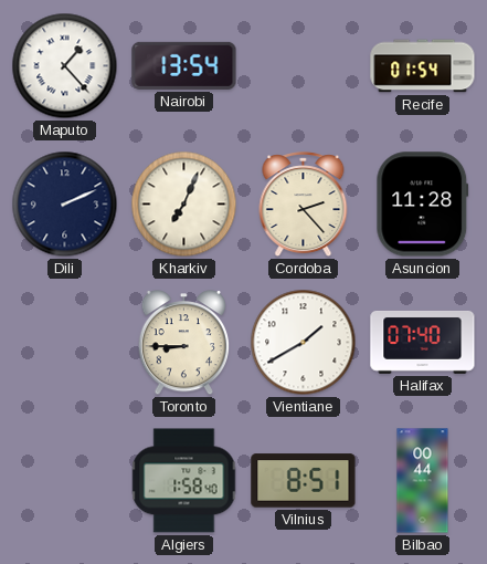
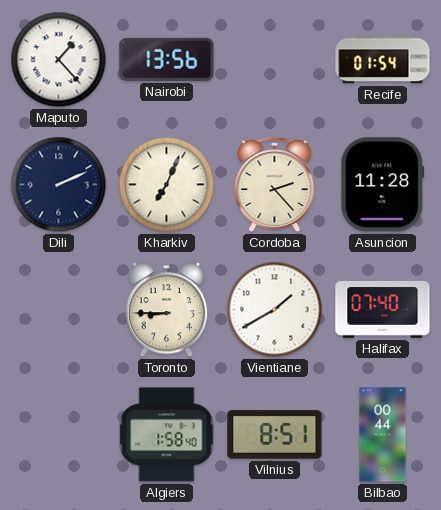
Nairobi: 13:54 -> 13:56 (167, 59)
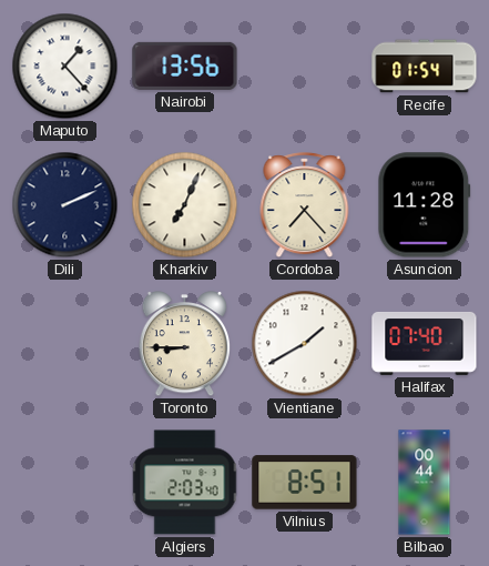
Cordoba: 2:23 -> 7:23 (305, 205)
Algiers: 1:58 -> 2:03 (185, 483)
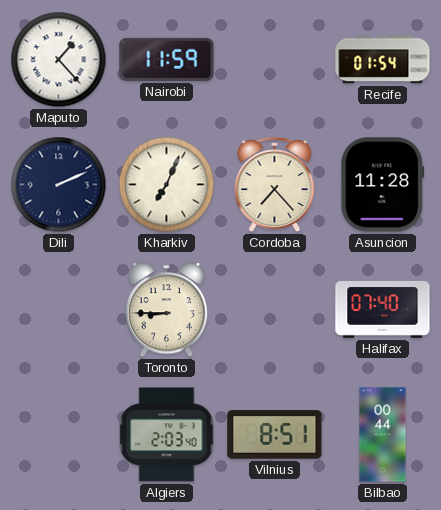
Nairobi: 13:56 -> 11:59 (167, 59)
Vientiane: 1:40 -> none (305, 344)
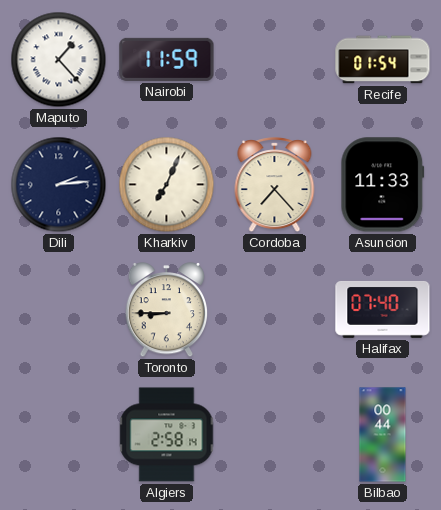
Dili: 2:11 -> 2:14 (59, 185)
Asuncion: 11:28 -> 11:33 (383, 185)
Algiers: 2:03 -> 2:58 (167, 435)
Vilnius: 8:51 -> none (275, 435)
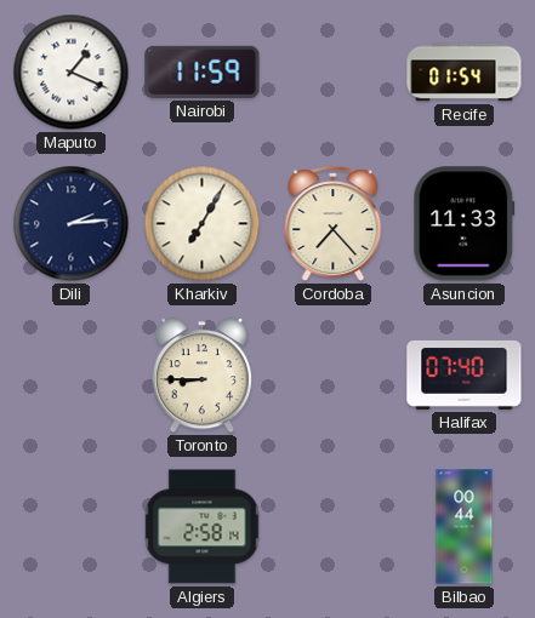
Maputo: 1:23 -> 1:19 (72, 73)
Kharkiv: 7:04 -> 7:05 (203, 224)
